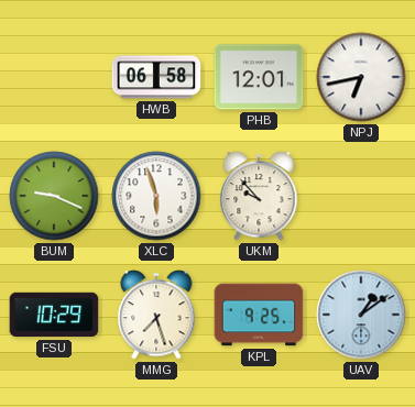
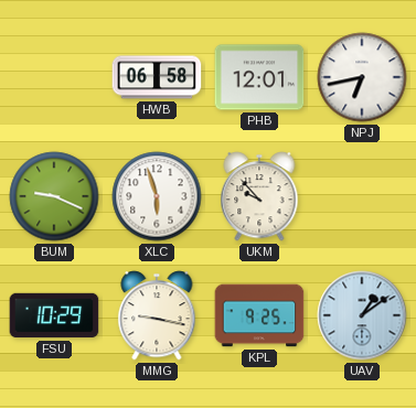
MMG: 7:27 -> 9:17 (157, 315)
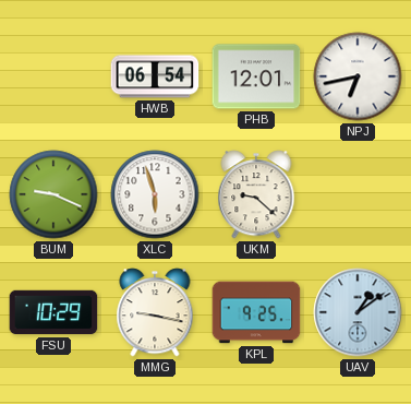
HWB: 06:58 -> 06:54 (155, 76)
UKM: 9:53 -> 9:22 (256, 194)
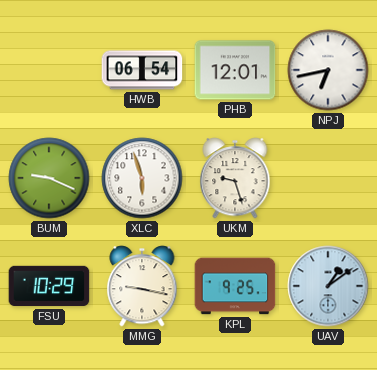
UKM: 9:22 -> 9:27 (235, 178)
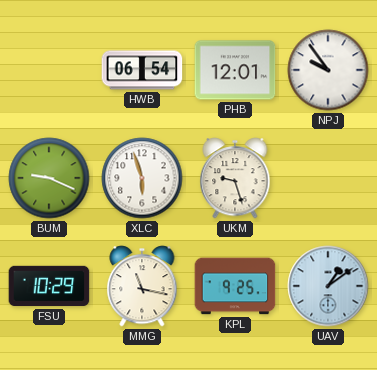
NPJ: 6:43 -> 9:54 (328, 70)
MMG: 9:17 -> 11:17 (142, 286)
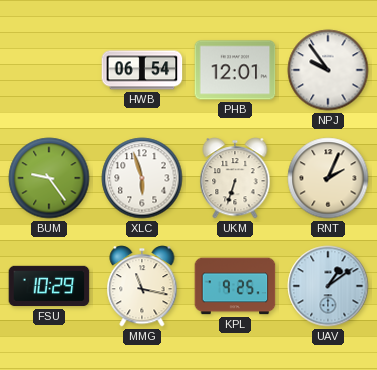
BUM: 9:19 -> 9:24 (49, 178)
UKM: 9:27 -> 6:33 (235, 178)
RNT: none -> 2:04 (328, 178)
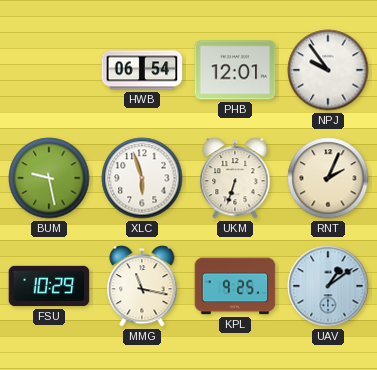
BUM: 9:24 -> 9:28 (49, 178)
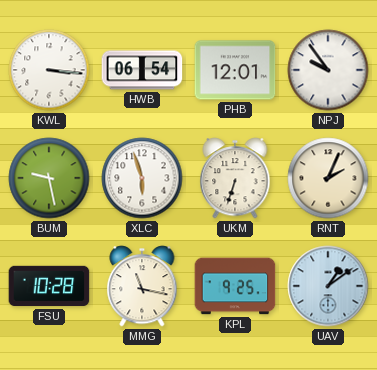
KWL: none -> 3:16 (49, 70)
FSU: 10:29 -> 10:28 (49, 286)
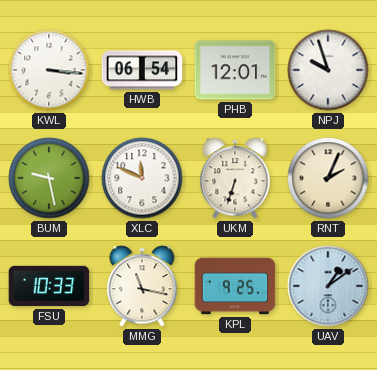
NPJ: 9:54 -> 9:57 (328, 70)
XLC: 5:57 -> 11:49 (142, 178)
FSU: 10:28 -> 10:33 (49, 286)
